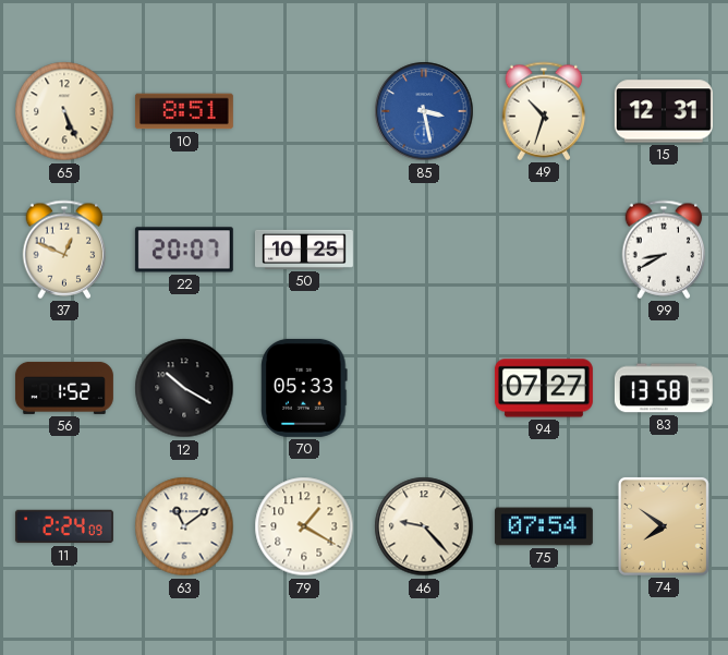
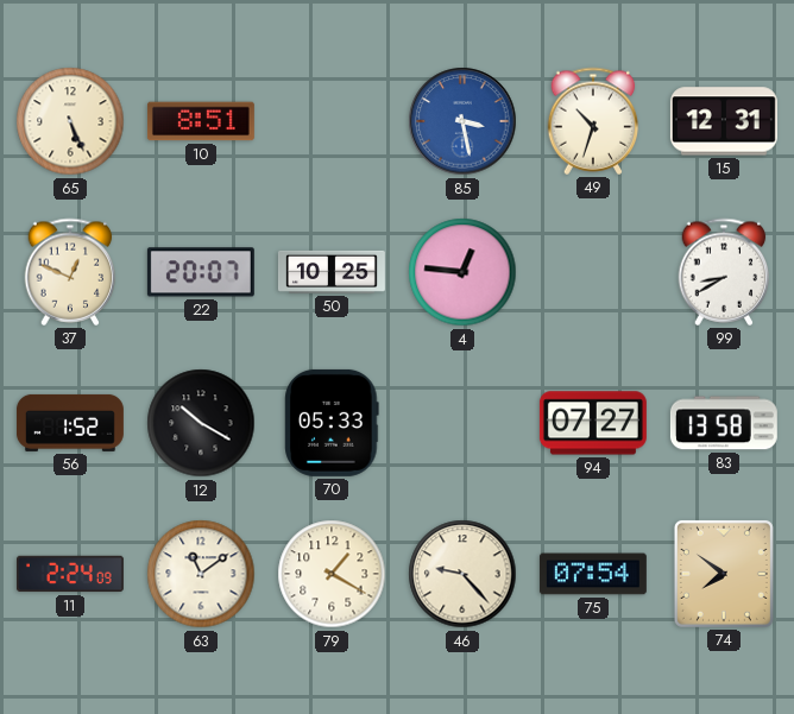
4: none -> 12:46 (462, 272)
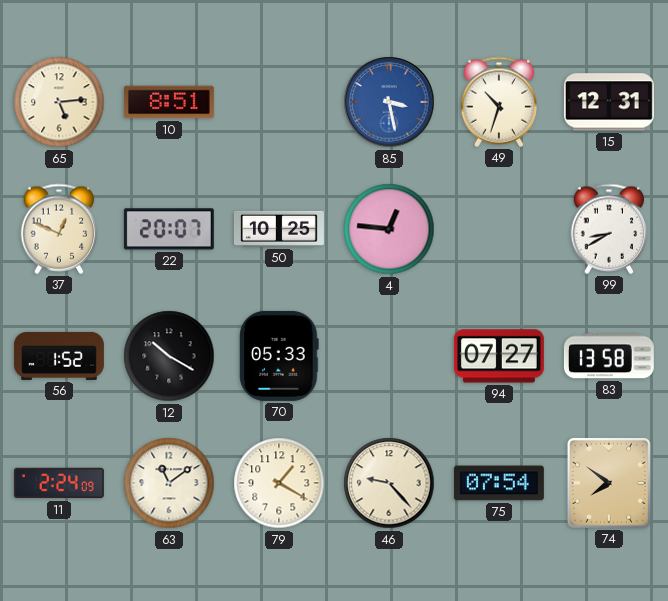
65: 5:26 -> 5:14 (59, 102)
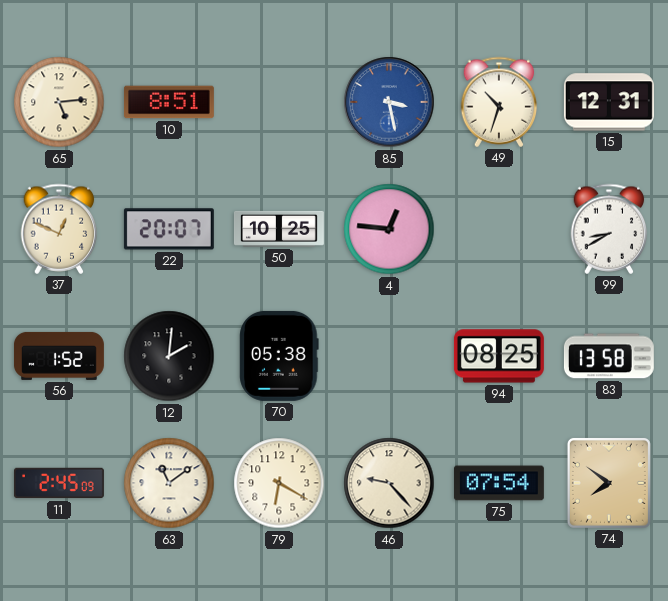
12: 10:20 -> 2:01 (169, 356)
70: 05:33 -> 05:38 (279, 356)
94: 07:27 -> 08:25 (499, 356)
11: 2:24 -> 2:45 (59, 483)
79: 1:20 -> 6:20 (279, 483)
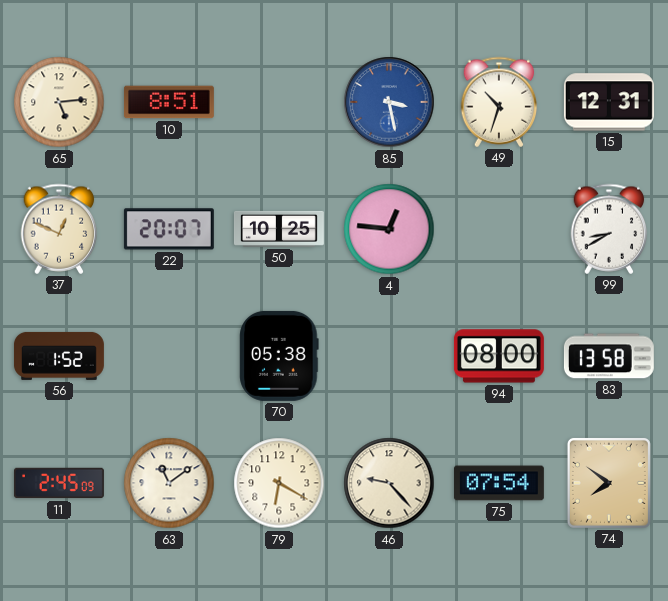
12: 2:01 -> none (169, 356)
94: 08:25 -> 08:00 (499, 356)
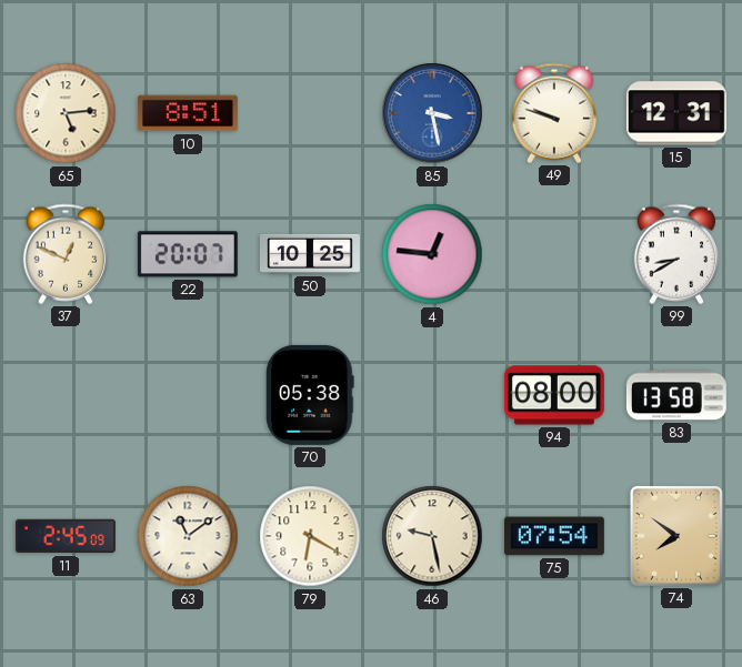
49: 10:33 -> 9:48 (554, 113)
56: 1:52 -> none (59, 356)
46: 9:23 -> 9:28 (432, 536)
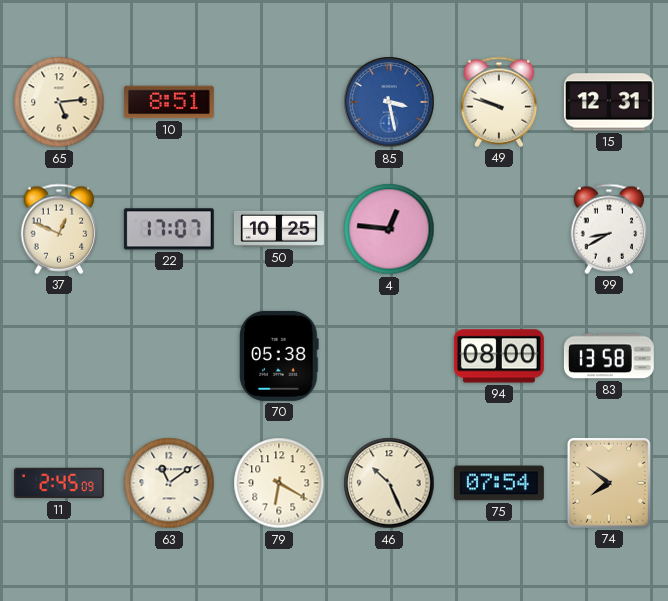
22: 20:07 -> 17:07 (169, 229)
46: 9:28 -> 10:26 (389, 483)
